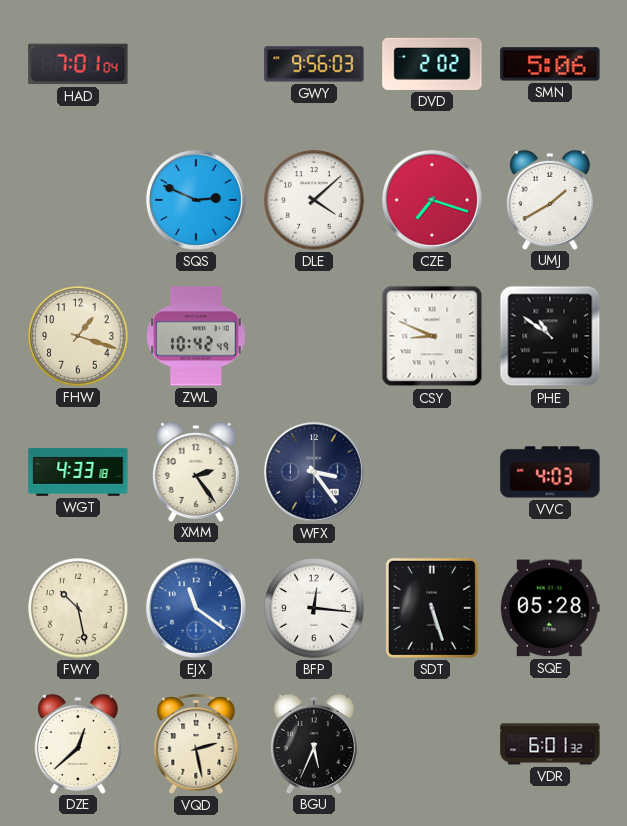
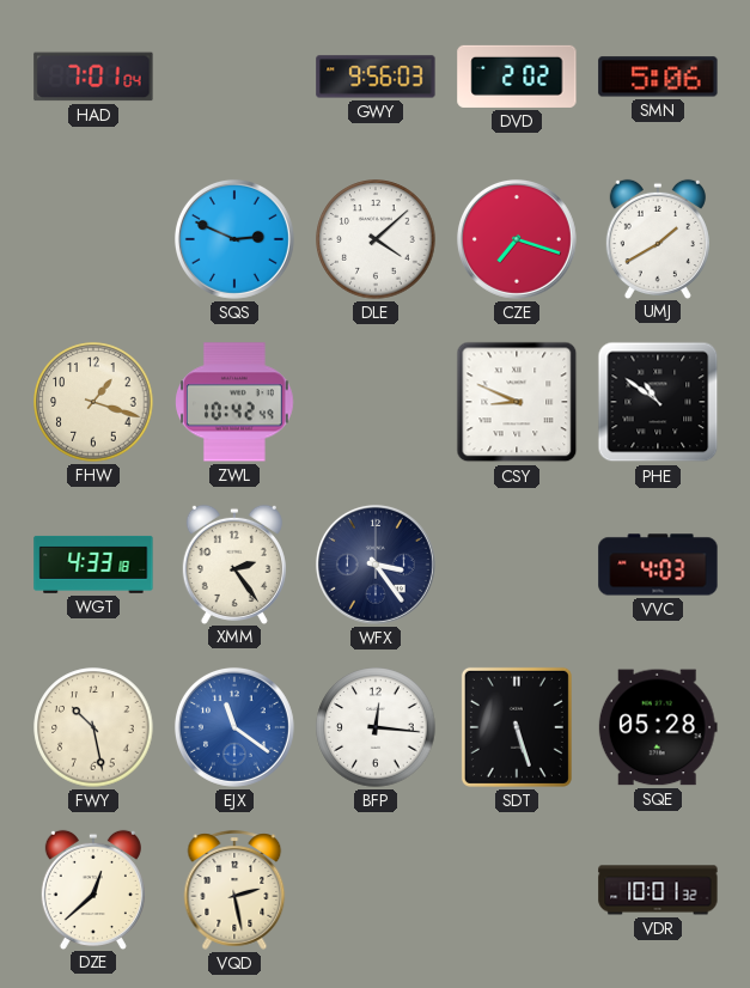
BGU: 5:34 -> none (314, 743)
VDR: 6:01 -> 10:01 (658, 890)
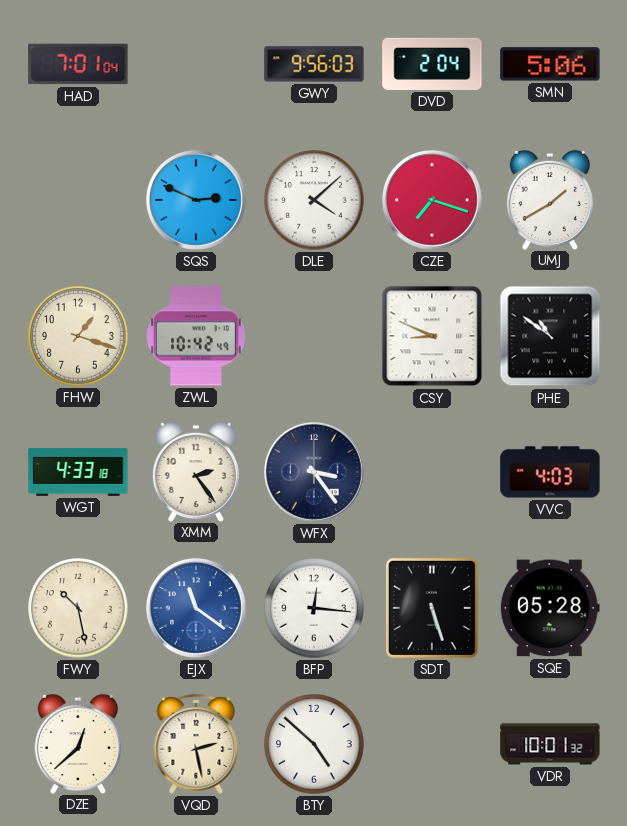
DVD: 2:02 -> 2:04 (432, 64)
BTY: none -> 4:52 (314, 744)
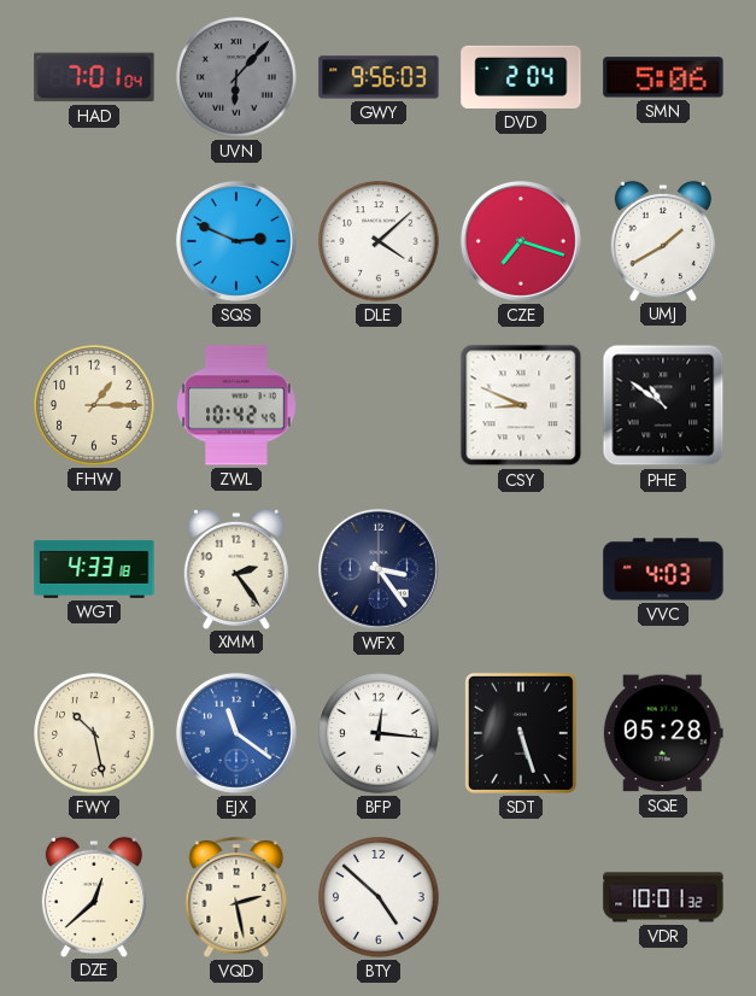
UVN: none -> 6:07 (236, 77)
FHW: 1:18 -> 1:15 (94, 405)
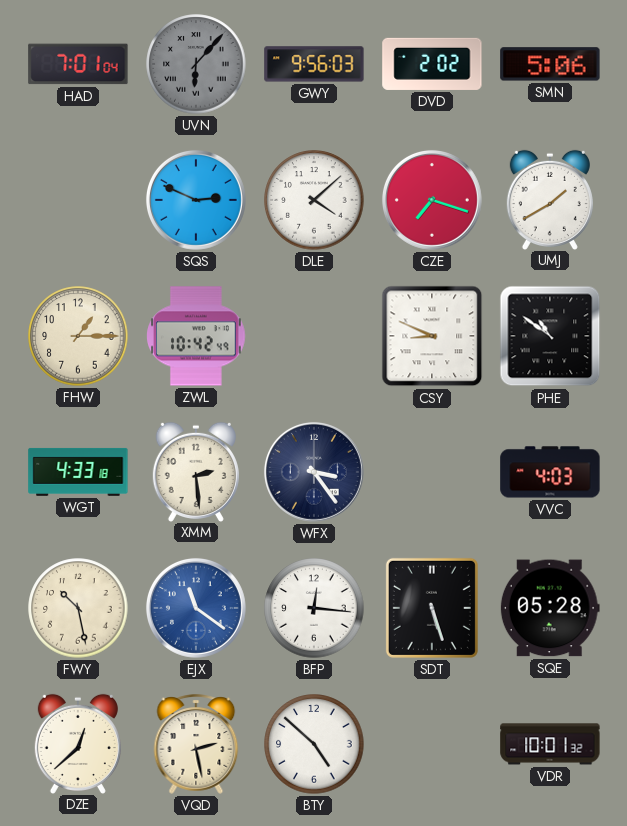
DVD: 2:04 -> 2:02 (432, 64)
XMM: 2:24 -> 2:29 (196, 471)
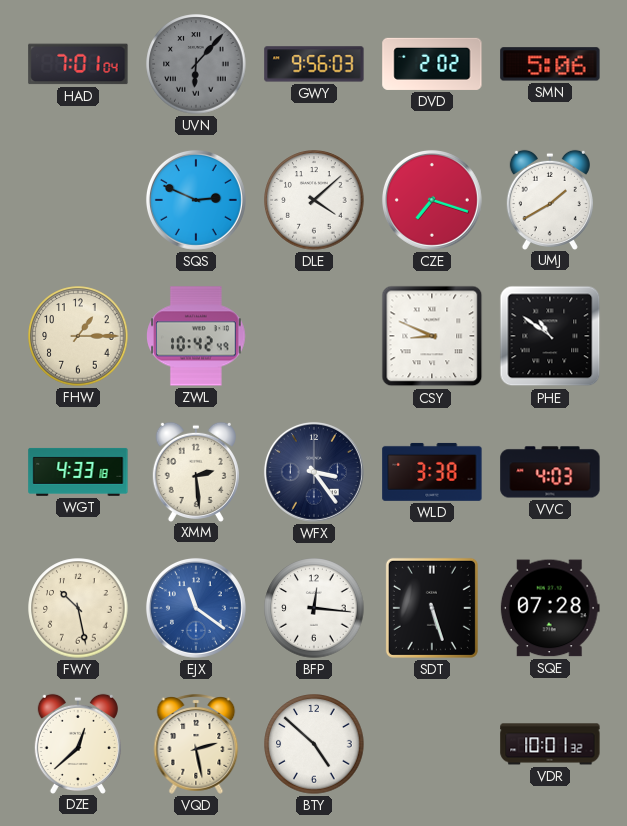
WLD: none -> 3:38 (432, 472)
SQE: 05:28 -> 07:28 (550, 608)
